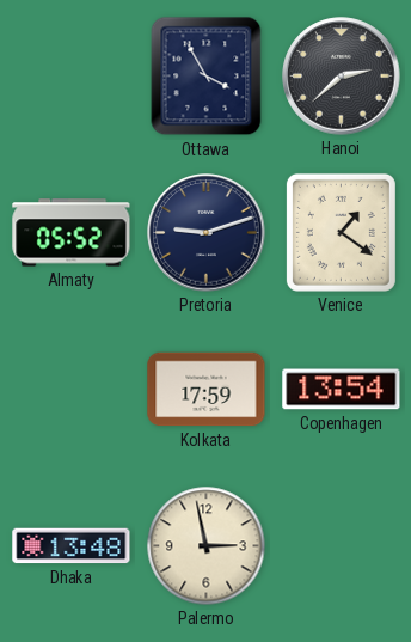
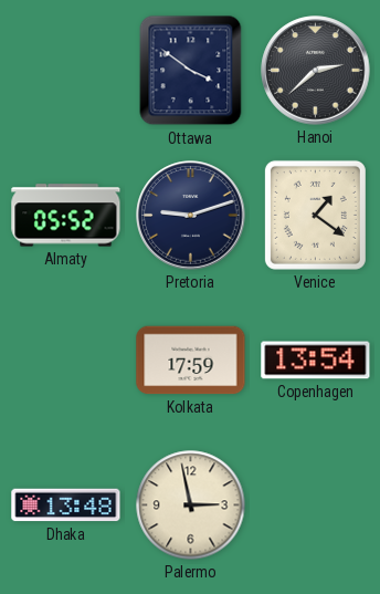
Ottawa: 3:55 -> 3:51 (191, 71)
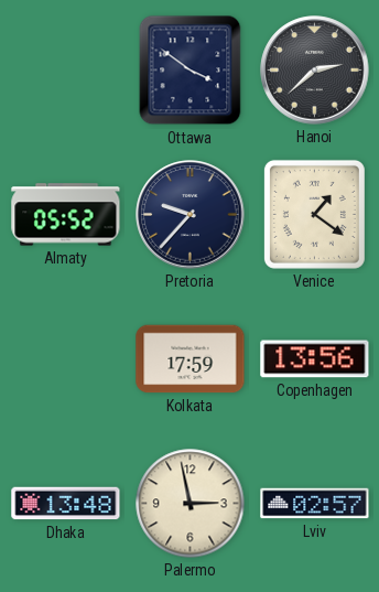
Pretoria: 9:12 -> 9:37 (191, 215)
Copenhagen: 13:54 -> 13:56 (315, 359)
Lviv: none -> 02:57 (315, 504)
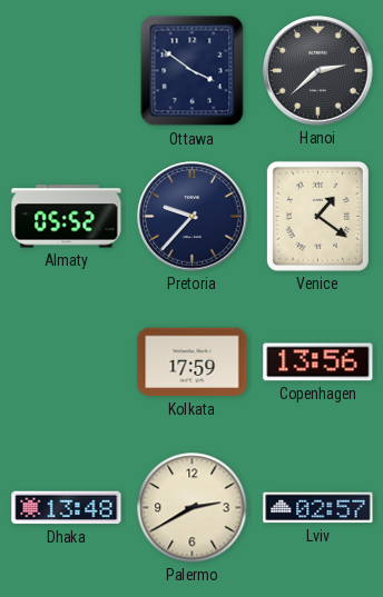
Palermo: 2:58 -> 2:40 (193, 508)
